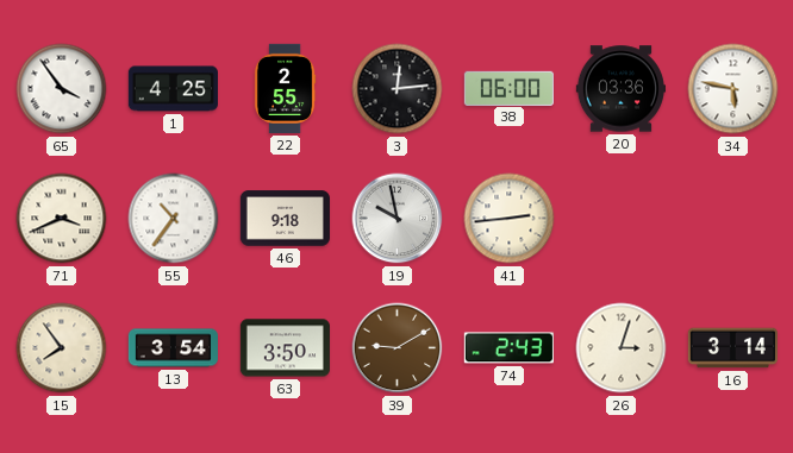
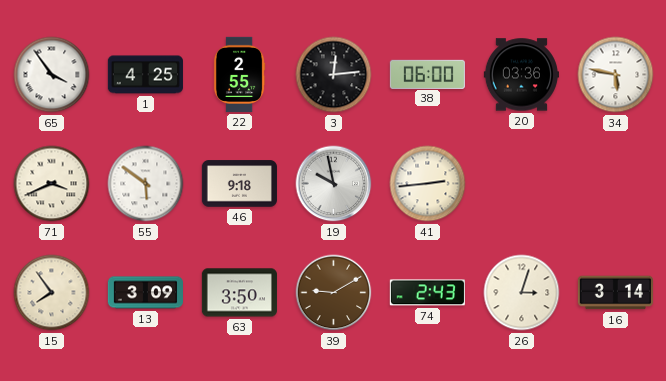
55: 10:36 -> 5:51 (146, 184)
13: 3:54 -> 3:09 (145, 293)
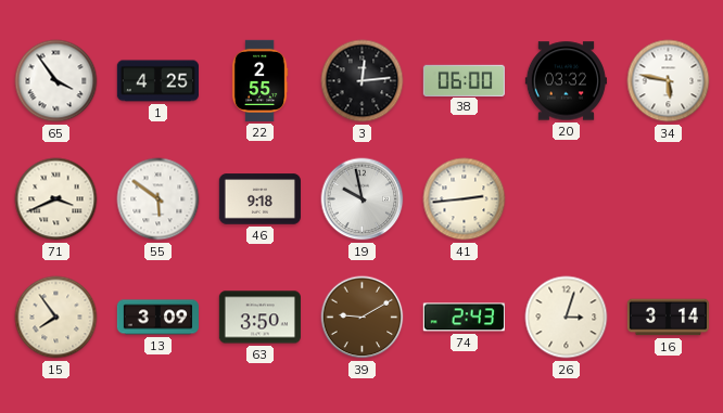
20: 03:36 -> 03:32 (566, 81)
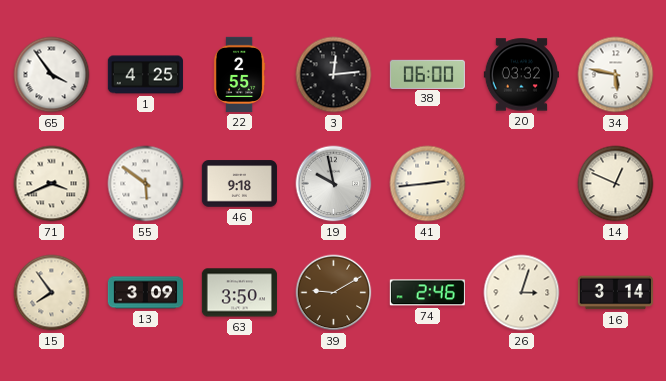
14: none -> 12:49 (616, 184)
74: 2:43 -> 2:46 (427, 293)
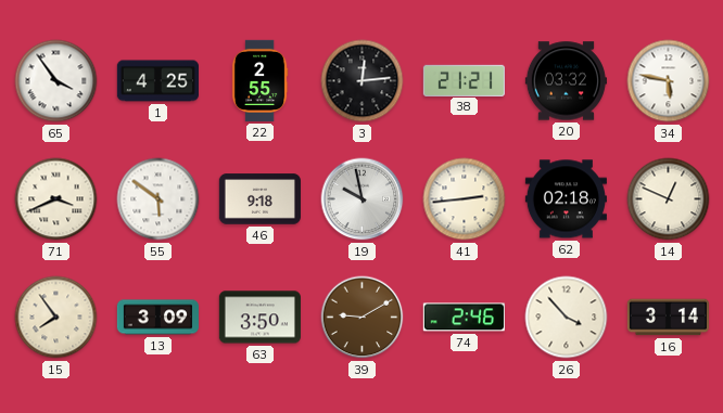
38: 06:00 -> 21:21 (464, 80)
62: none -> 02:18 (566, 199)
26: 3:03 -> 3:53 (567, 318)
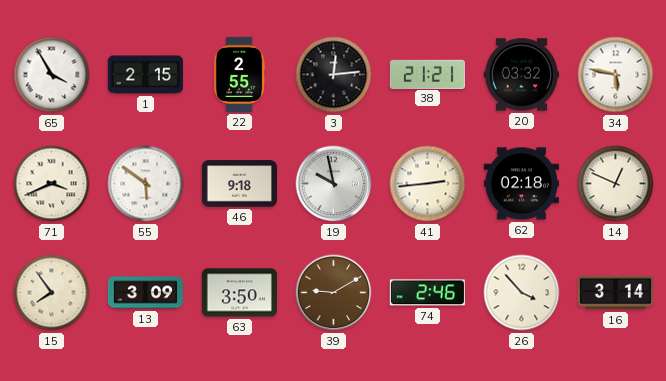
65: 3:54 -> 3:55 (52, 75)
1: 4:25 -> 2:15 (145, 75)
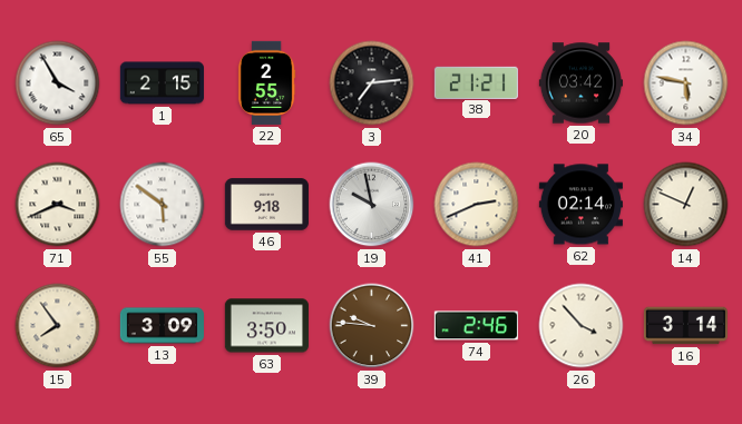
3: 12:14 -> 7:14 (372, 83)
20: 03:32 -> 03:42 (580, 83)
41: 2:44 -> 2:41 (477, 205)
62: 02:18 -> 02:14 (580, 205)
39: 9:10 -> 9:46 (372, 326)
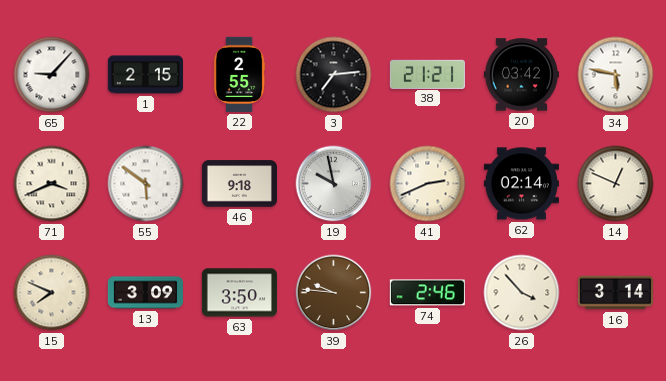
65: 3:55 -> 9:07 (52, 75)
15: 7:54 -> 7:49 (52, 293)
